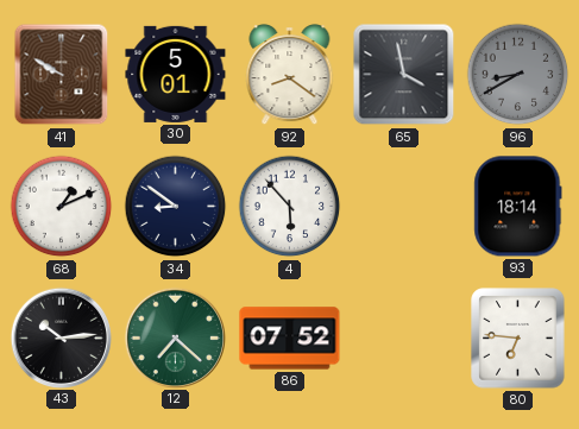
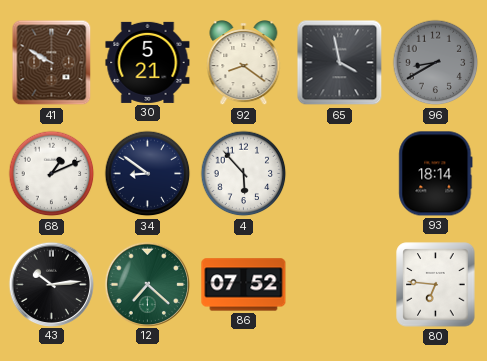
30: 5:01 -> 5:21 (148, 62)
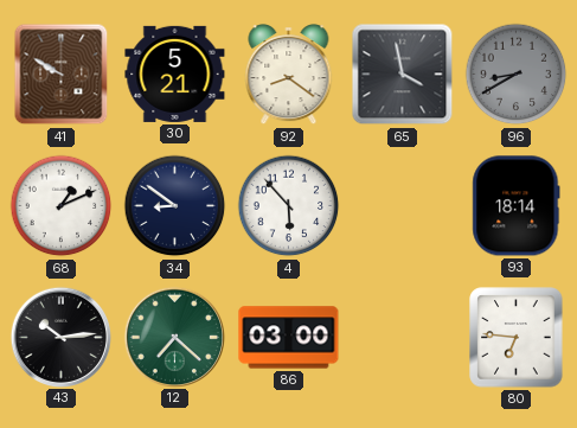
86: 07:52 -> 03:00 (289, 338)
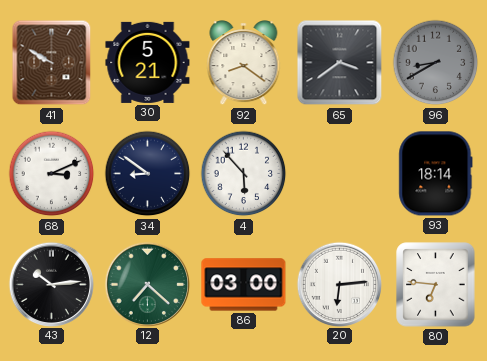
65: 3:58 -> 3:39 (340, 63)
68: 1:11 -> 3:11 (52, 174)
20: none -> 6:14 (340, 284)
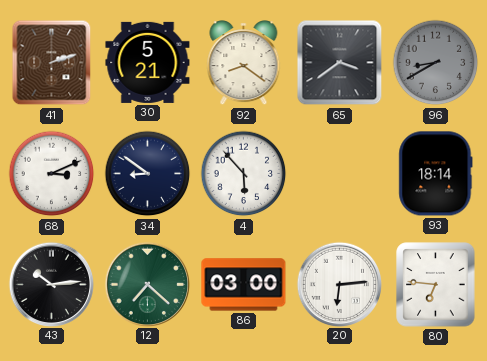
41: 9:50 -> 2:12 (52, 63)
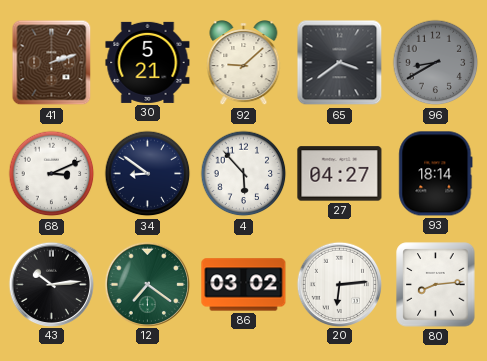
92: 8:21 -> 9:08 (244, 63)
27: none -> 04:27 (340, 174)
12: 7:22 -> 7:21 (148, 284)
86: 03:00 -> 03:02 (244, 285)
80: 6:46 -> 8:14 (436, 285)
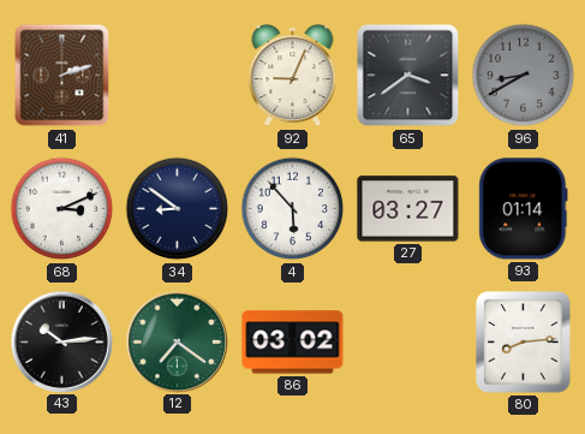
30: 5:21 -> none (148, 62)
92: 9:08 -> 9:04 (293, 76)
27: 04:27 -> 03:27 (408, 209)
93: 18:14 -> 01:14 (524, 209)
20: 6:14 -> none (340, 284)
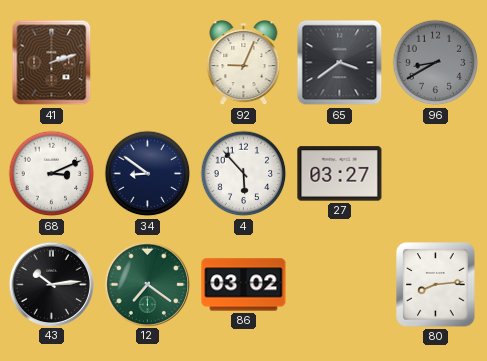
93: 01:14 -> none (524, 209)
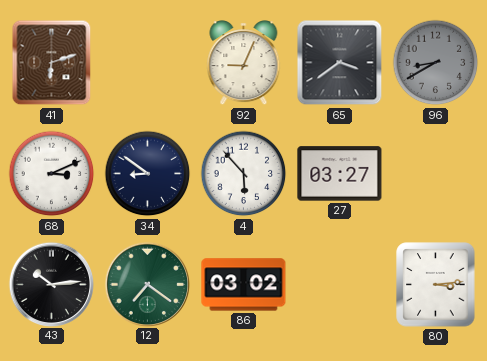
41: 2:12 -> 6:12 (52, 63)
80: 8:14 -> 3:14 (436, 285)
